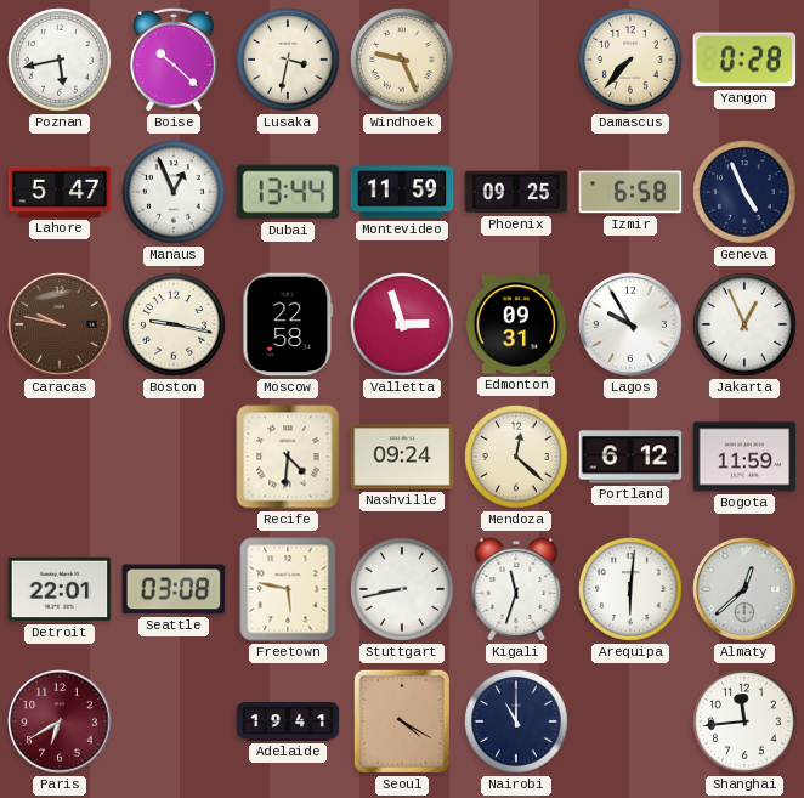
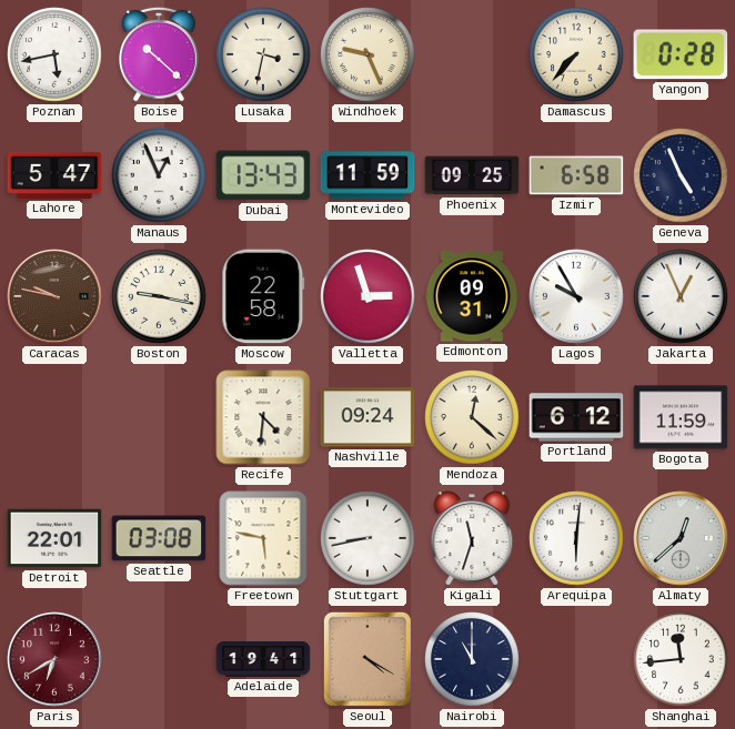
Dubai: 13:44 -> 13:43 (263, 175)
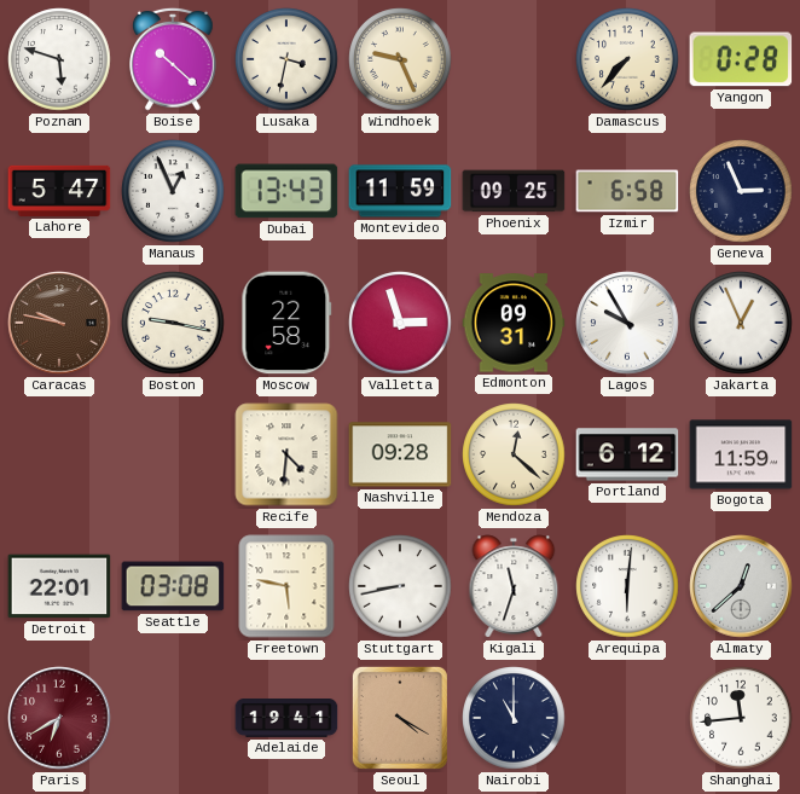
Poznan: 5:43 -> 5:48 (59, 59)
Geneva: 4:56 -> 2:56 (741, 191)
Nashville: 09:24 -> 09:28 (400, 454)
